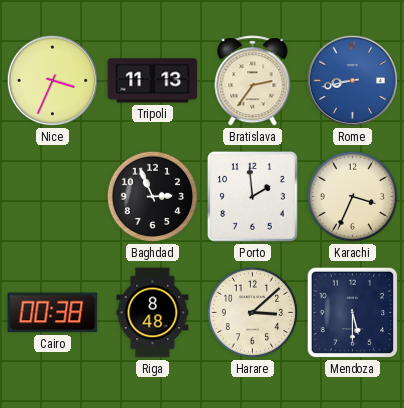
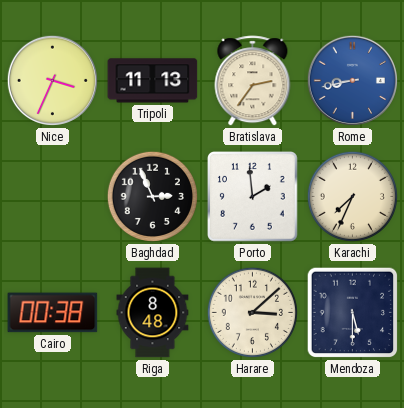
Karachi: 3:34 -> 7:34 (352, 196)
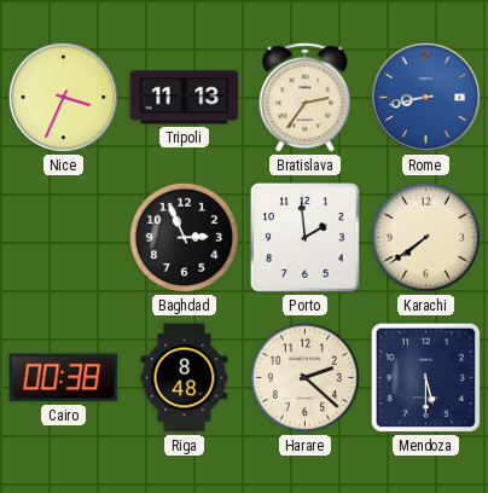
Karachi: 7:34 -> 7:39 (425, 237)
Harare: 3:08 -> 2:22 (304, 377)
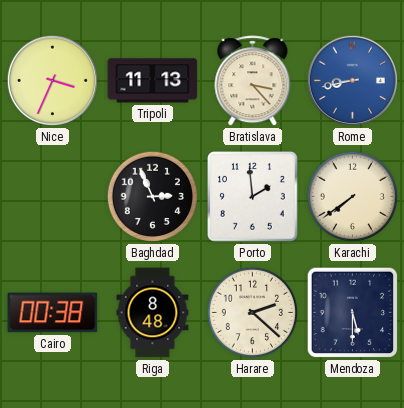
Bratislava: 2:36 -> 3:23 (253, 81)
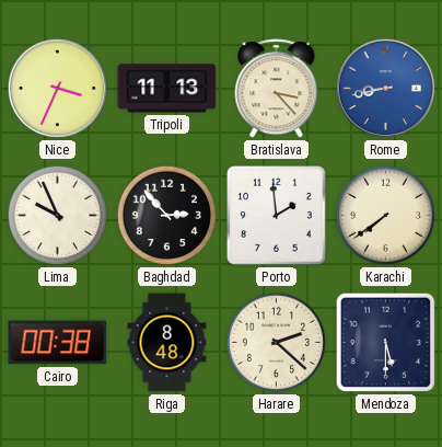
Lima: none -> 9:56 (57, 215)
Baghdad: 2:56 -> 2:53 (166, 215)
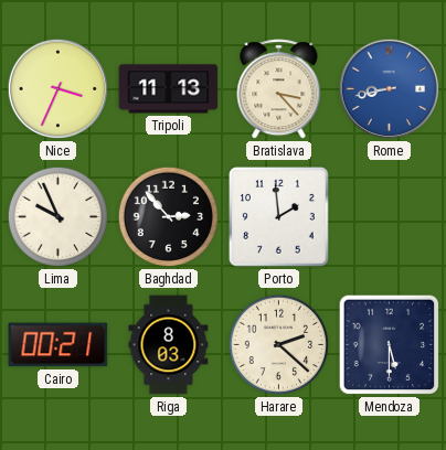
Karachi: 7:39 -> none (385, 215)
Cairo: 00:38 -> 00:21 (59, 345)
Riga: 8:48 -> 8:03 (169, 345)
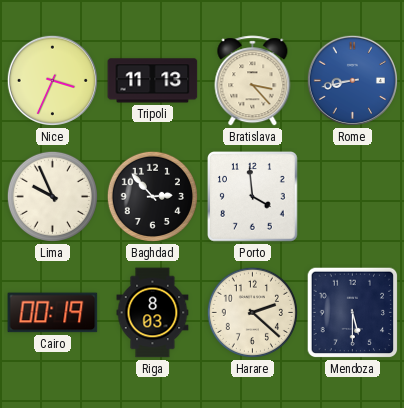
Porto: 1:59 -> 3:59 (253, 197)
Cairo: 00:21 -> 00:19 (53, 313)
